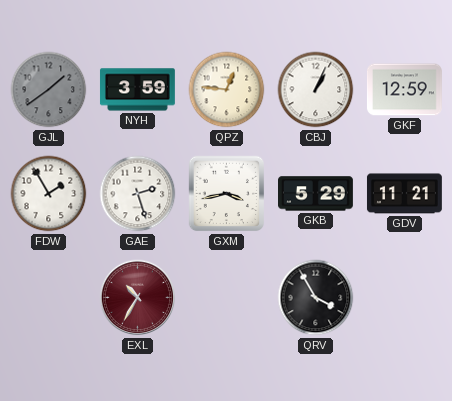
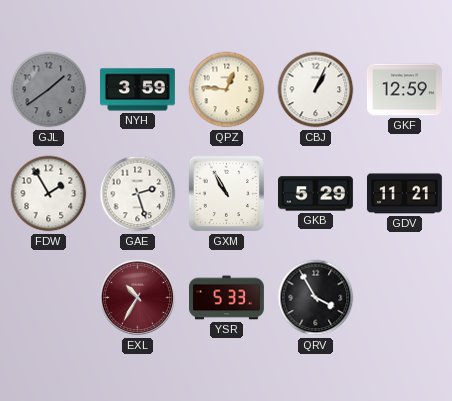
GXM: 3:43 -> 10:55 (227, 194)
YSR: none -> 5:33 (227, 298)
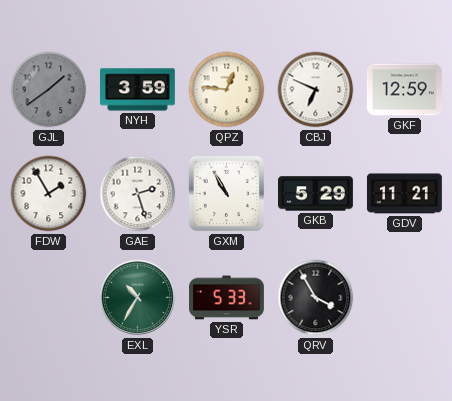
CBJ: 1:04 -> 6:49 (316, 90)
EXL dial: burgundy -> green (138, 298)
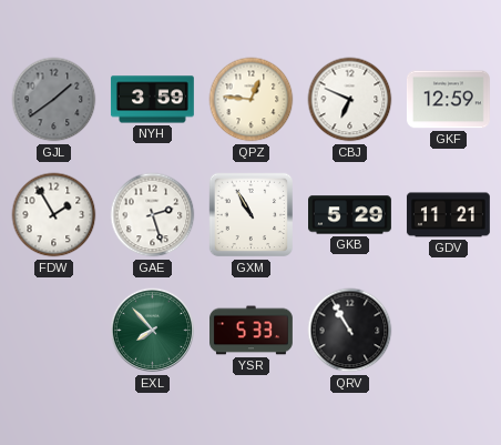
EXL: 10:35 -> 7:53 (153, 331)
QRV: 3:55 -> 10:55 (350, 331)
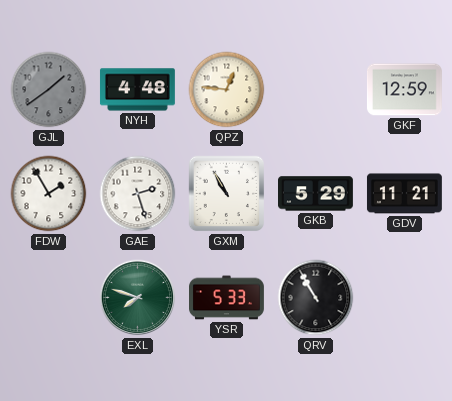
NYH: 3:59 -> 4:48 (137, 90)
CBJ: 6:49 -> none (350, 100)
EXL: 7:53 -> 7:48 (138, 298)
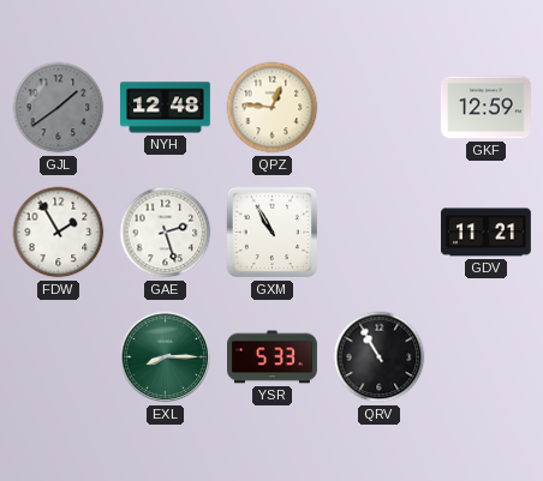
NYH: 4:48 -> 12:48 (165, 108)
GKB: 5:29 -> none (316, 194)
EXL: 7:48 -> 8:15 (166, 357)
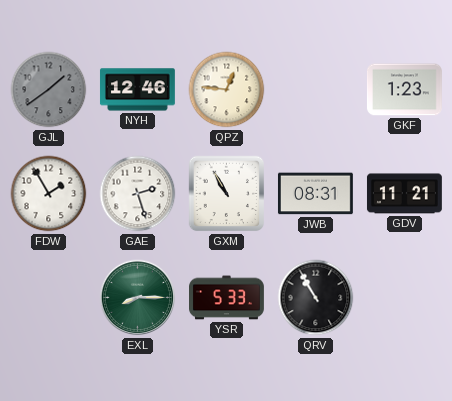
NYH: 12:48 -> 12:46 (137, 90)
GKF: 12:59 -> 1:23 (404, 90)
JWB: none -> 08:31 (315, 194)
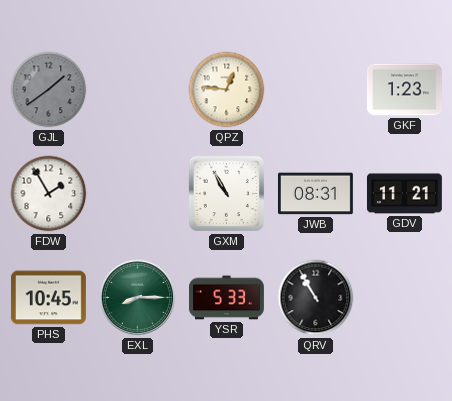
NYH: 12:46 -> none (137, 90)
GAE: 2:27 -> none (138, 194)
PHS: none -> 10:45 (48, 298)
